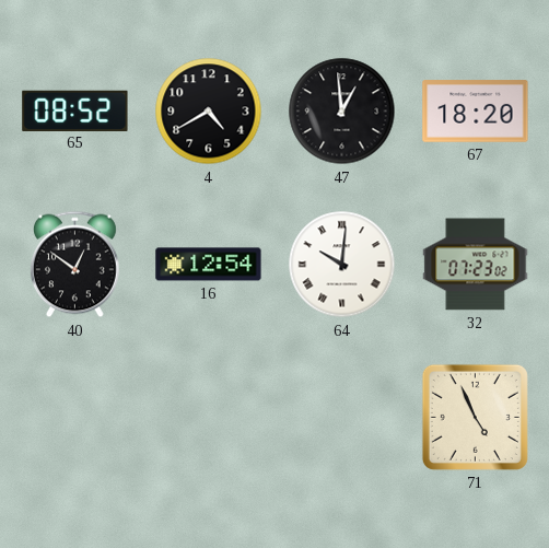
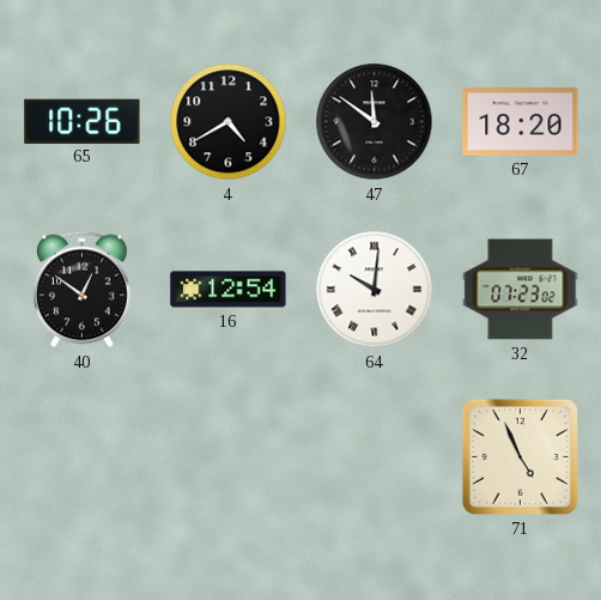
65: 08:52 -> 10:26 (83, 121)
47: 12:59 -> 11:51 (375, 122)
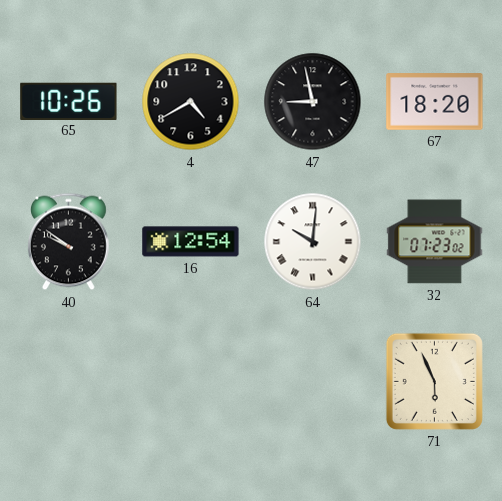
47: 11:51 -> 8:58 (313, 102)
40: 12:51 -> 9:51 (69, 242)
71: 4:56 -> 5:56 (434, 381)
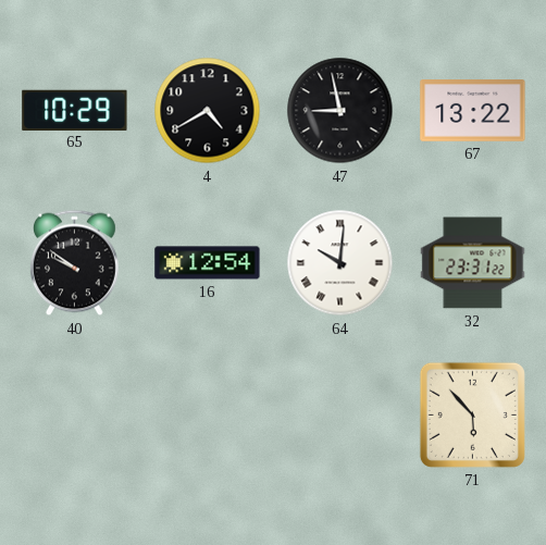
65: 10:26 -> 10:29 (75, 110)
67: 18:20 -> 13:22 (473, 111)
32: 07:23 -> 23:31 (473, 263)
71: 5:56 -> 5:53 (472, 414)
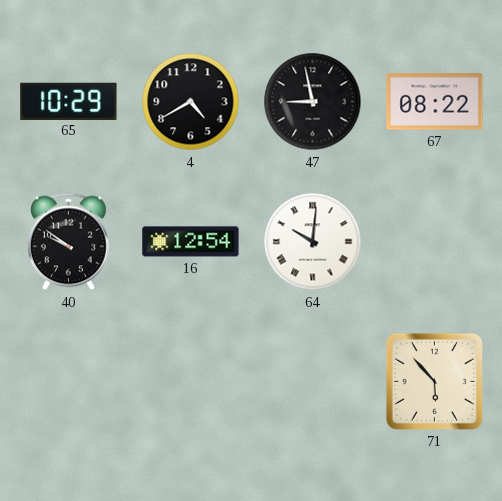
67: 13:22 -> 08:22 (435, 102)
32: 23:31 -> none (473, 263)
